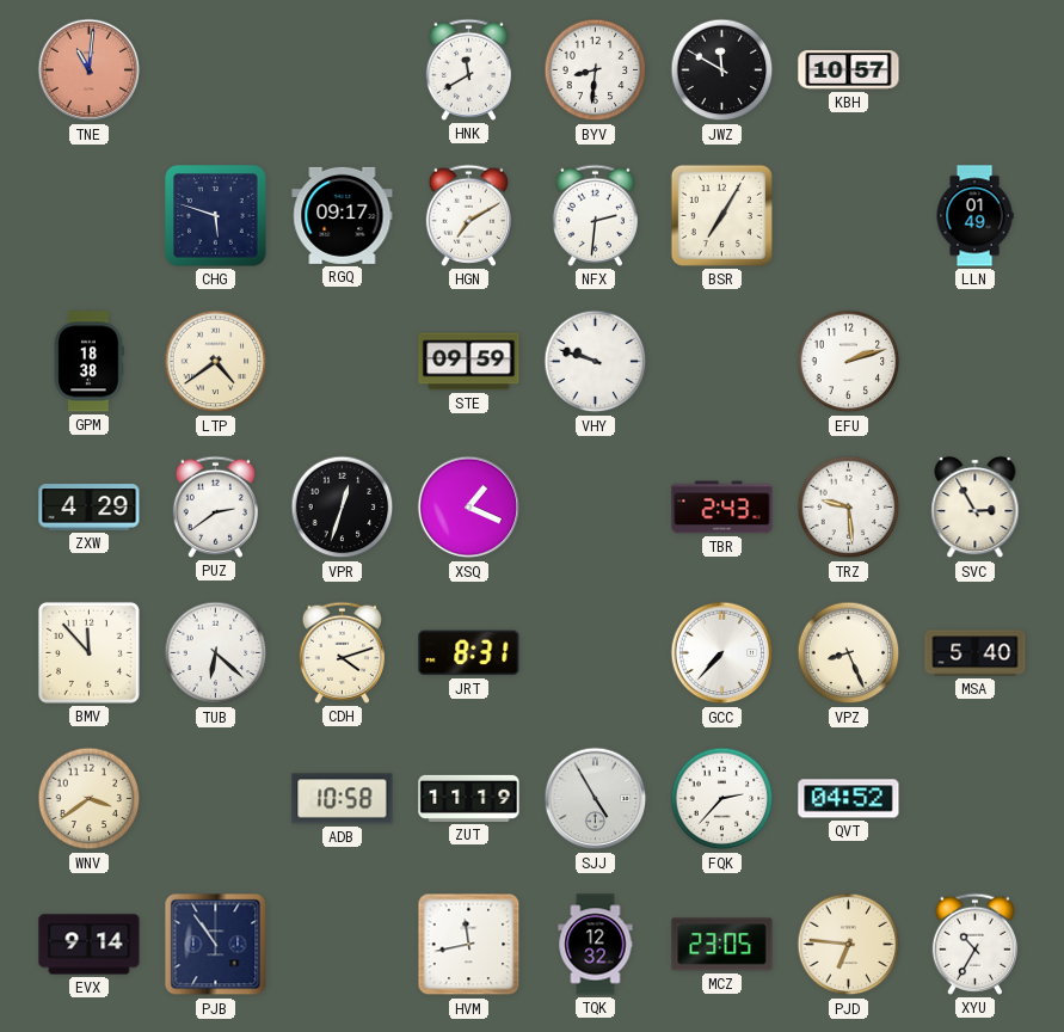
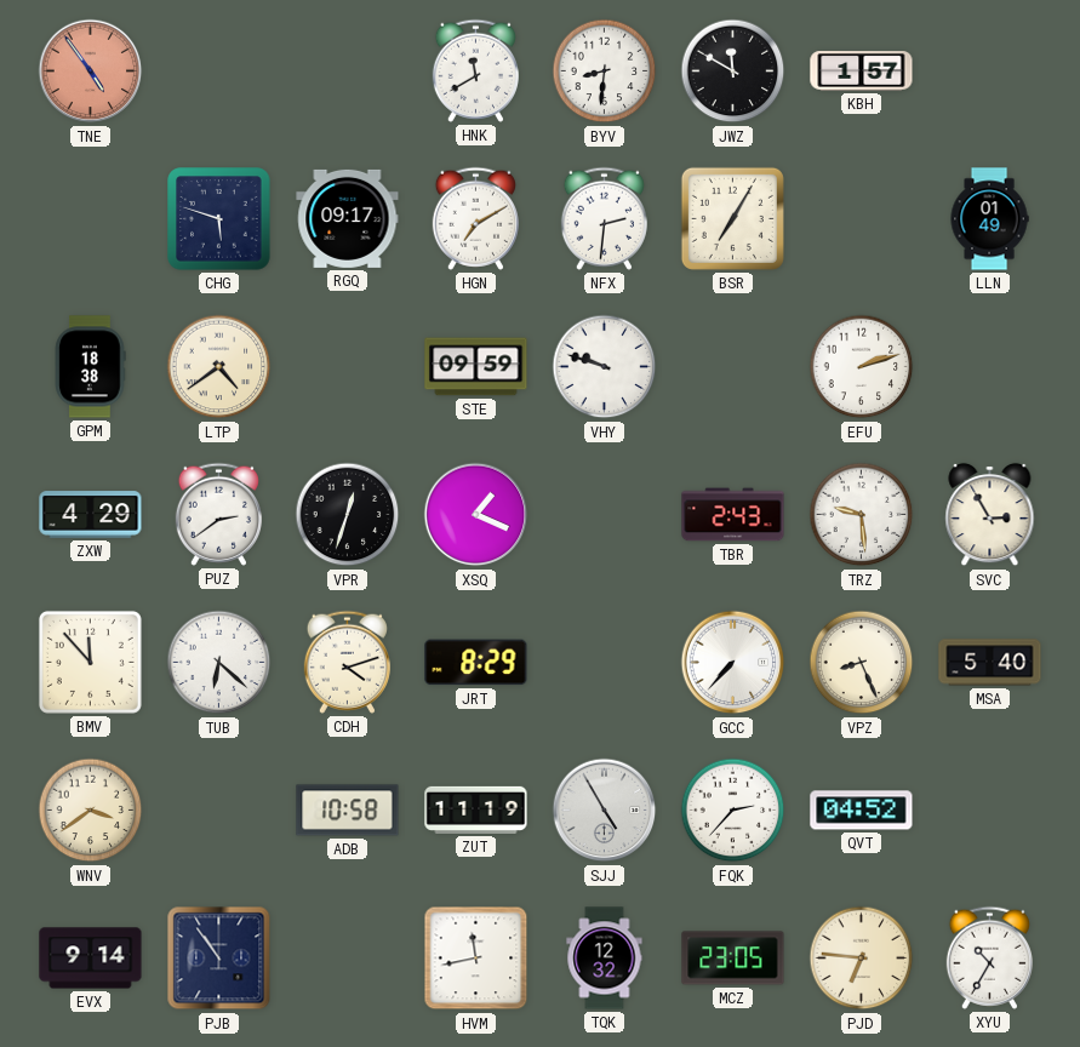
TNE: 11:01 -> 4:54 (91, 71)
KBH: 10:57 -> 1:57 (862, 71)
JRT: 8:31 -> 8:29 (476, 663)
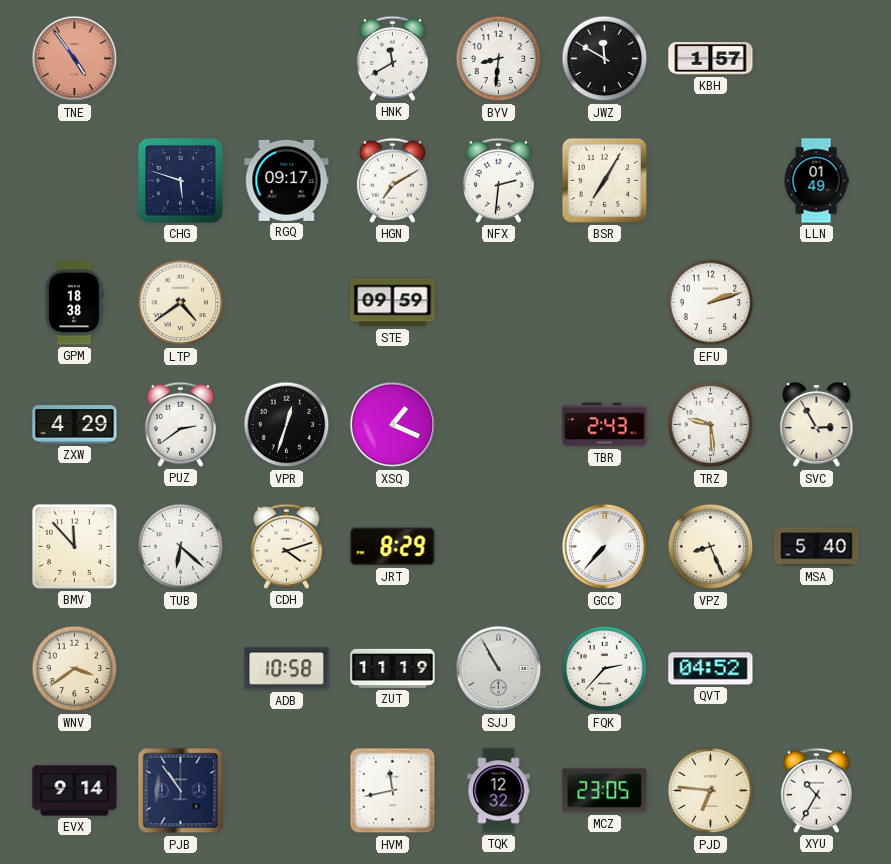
VHY: 9:48 -> none (605, 367)
SJJ: 4:55 -> 10:55 (499, 669)
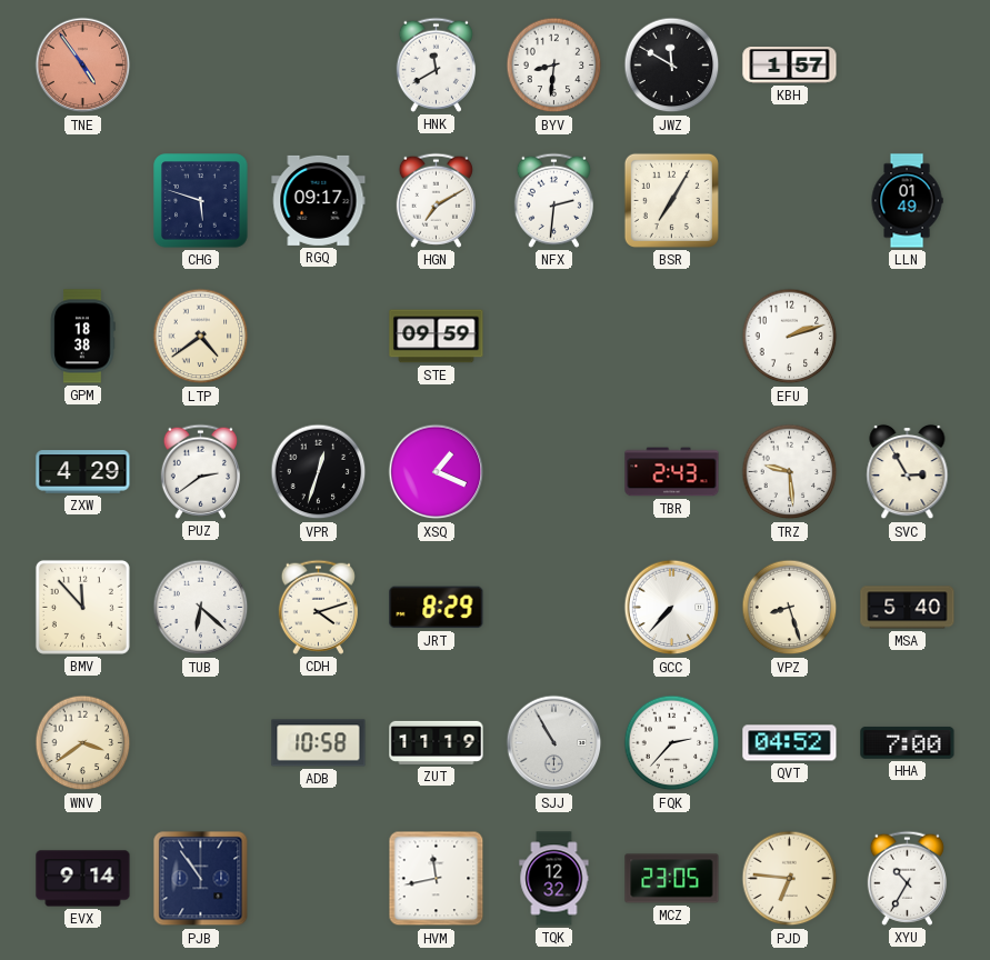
VPZ: 8:26 -> 8:27 (790, 608)
HHA: none -> 7:00 (908, 742)
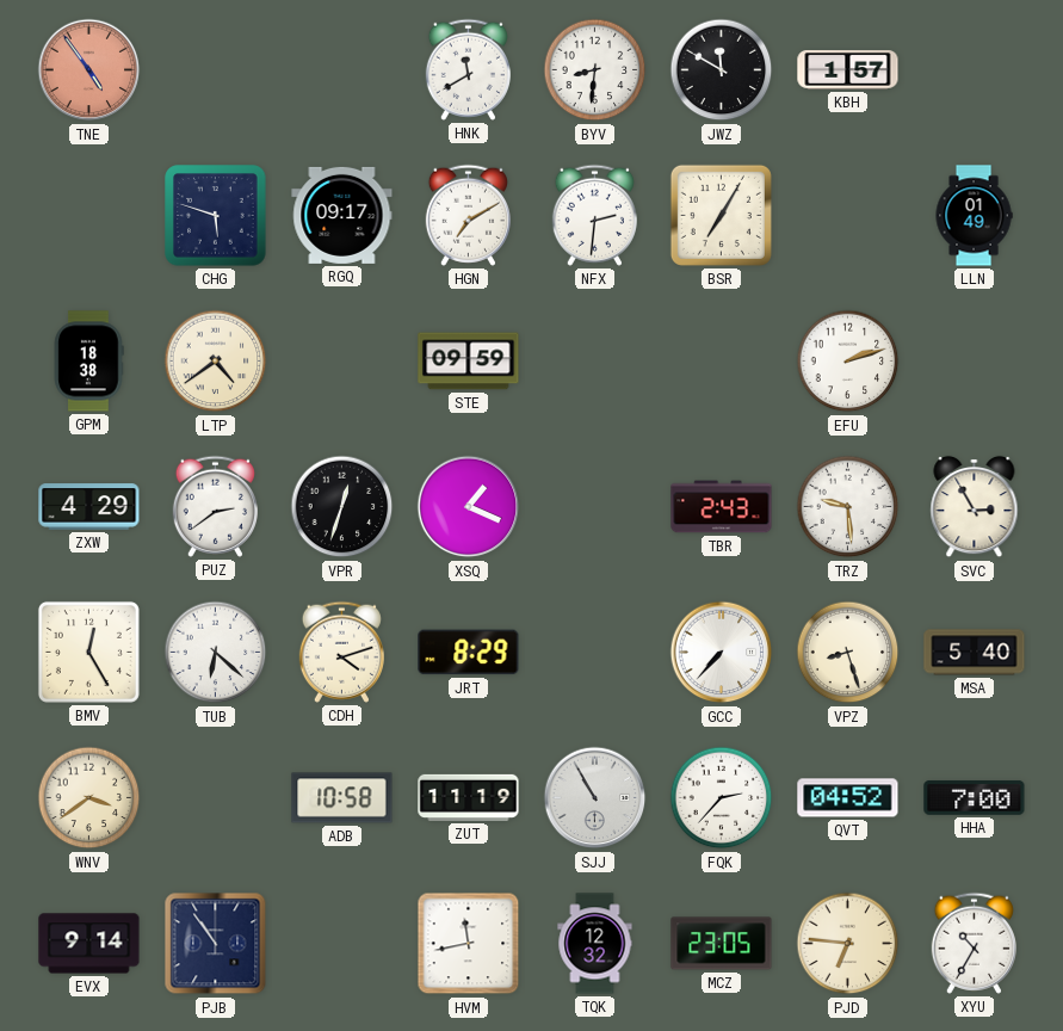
BMV: 11:53 -> 12:25 (88, 652)
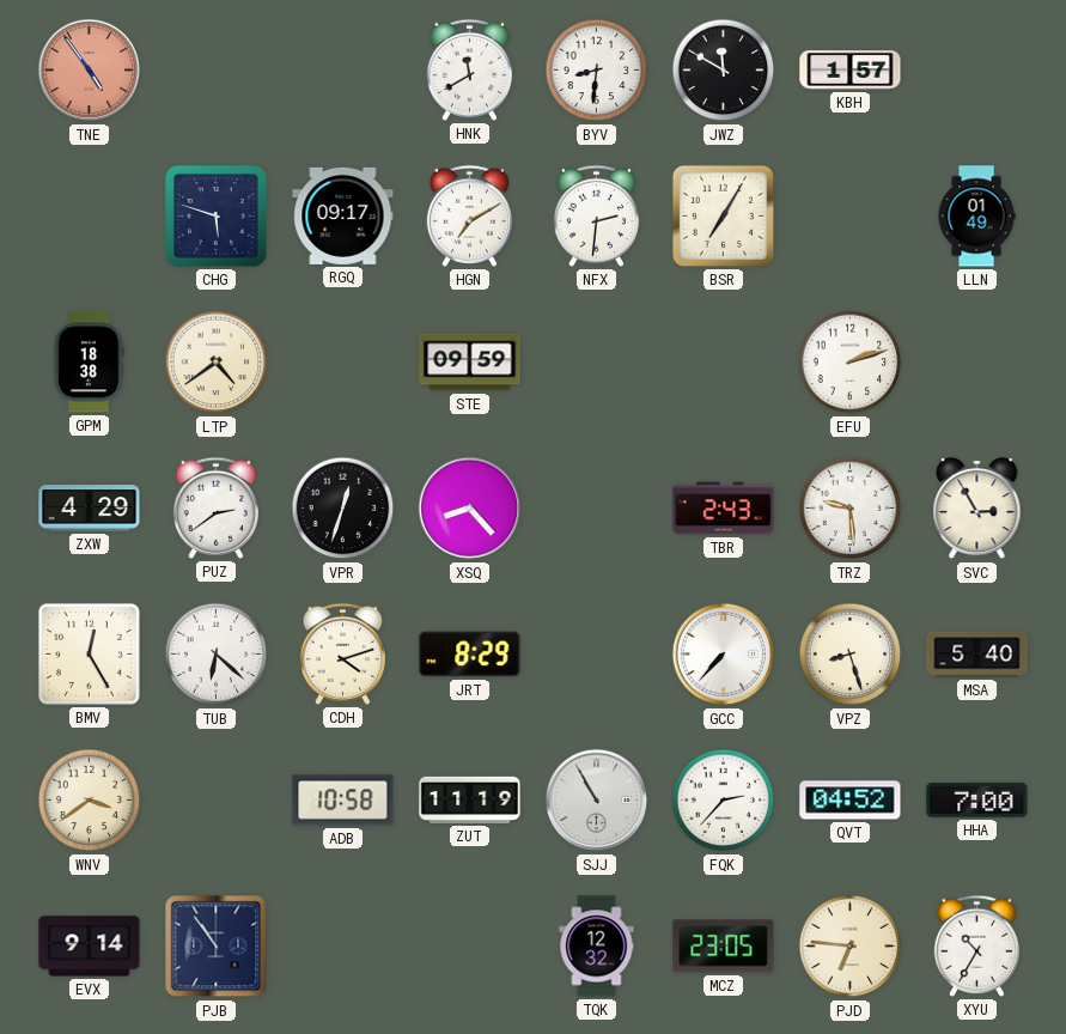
XSQ: 1:19 -> 8:23 (470, 509)
HVM: 11:43 -> none (469, 944)
